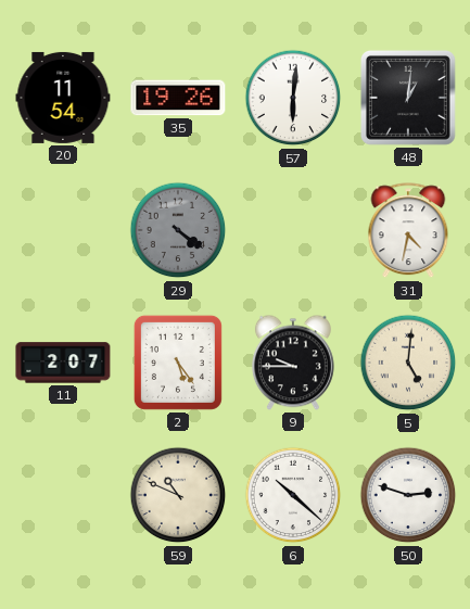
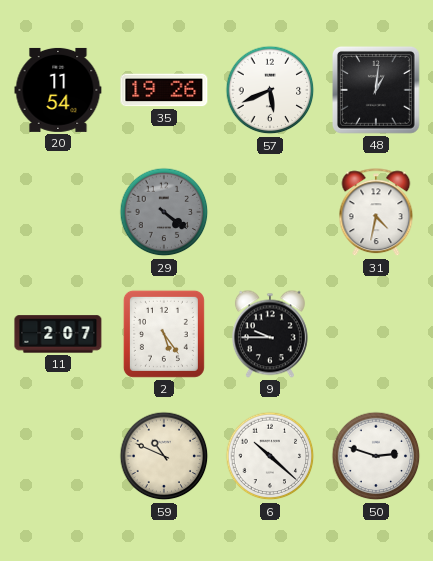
57: 6:01 -> 5:41 (270, 90)
5: 5:01 -> none (408, 363)
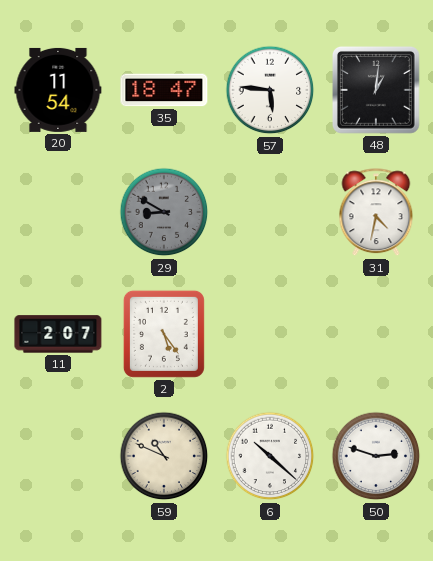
35: 19:26 -> 18:47 (164, 90)
57: 5:41 -> 5:46 (270, 90)
29: 4:21 -> 8:50 (164, 212)
9: 9:45 -> none (270, 334)
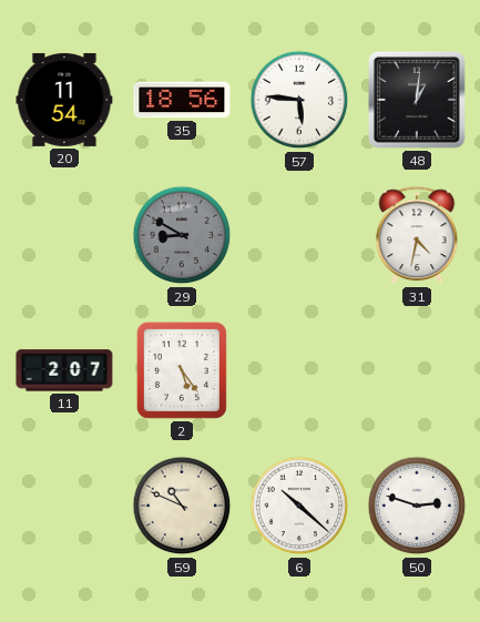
35: 18:47 -> 18:56 (182, 100)
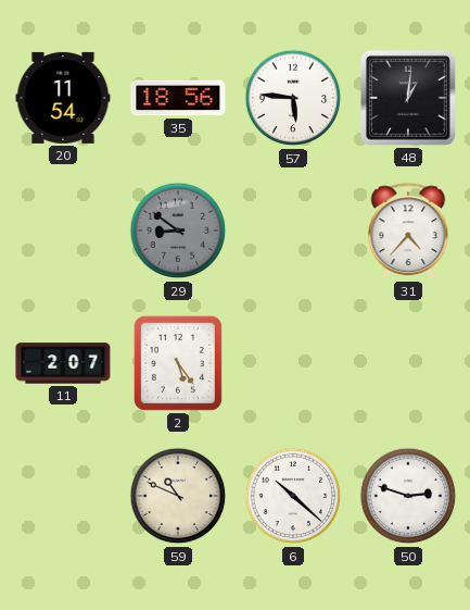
29: 8:50 -> 8:51 (178, 231)
31: 4:32 -> 4:37 (408, 232)
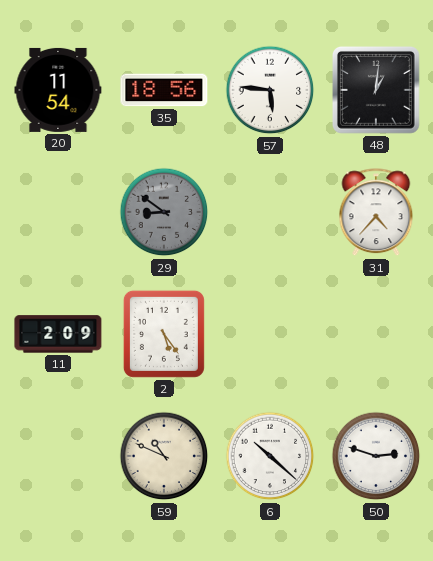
11: 2:07 -> 2:09 (58, 334)
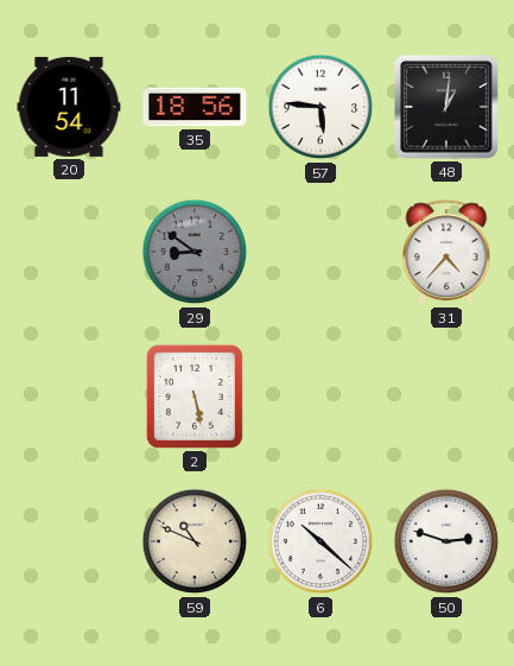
11: 2:09 -> none (58, 334)
2: 5:24 -> 5:28 (195, 397)
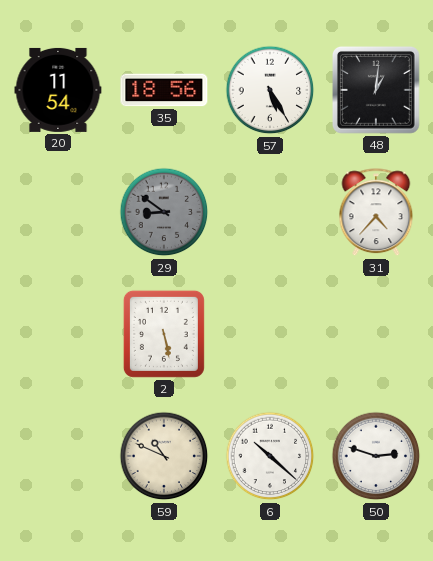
57: 5:46 -> 5:25 (270, 90)
